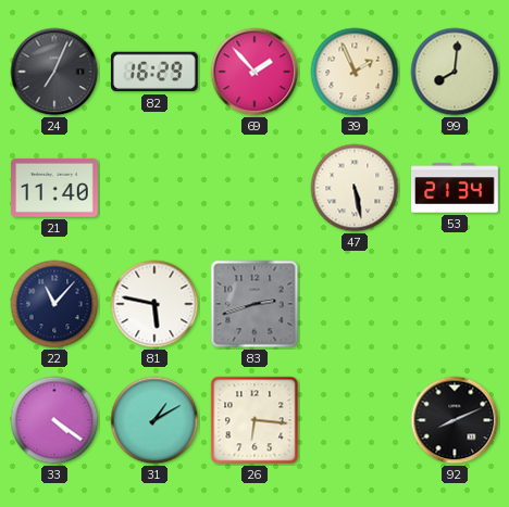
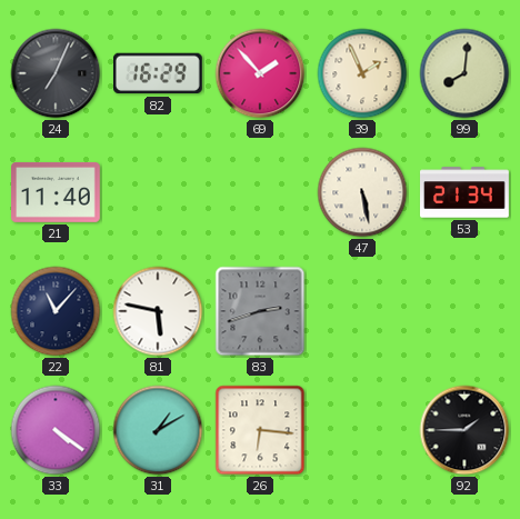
92: 8:11 -> 1:45 (464, 430)
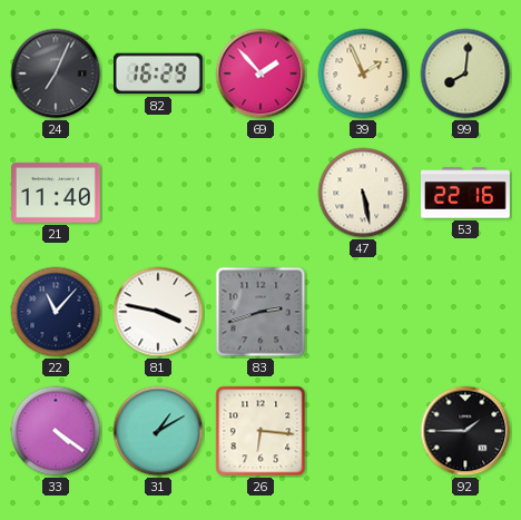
53: 21:34 -> 22:16 (466, 193)
81: 5:47 -> 3:47 (158, 312)
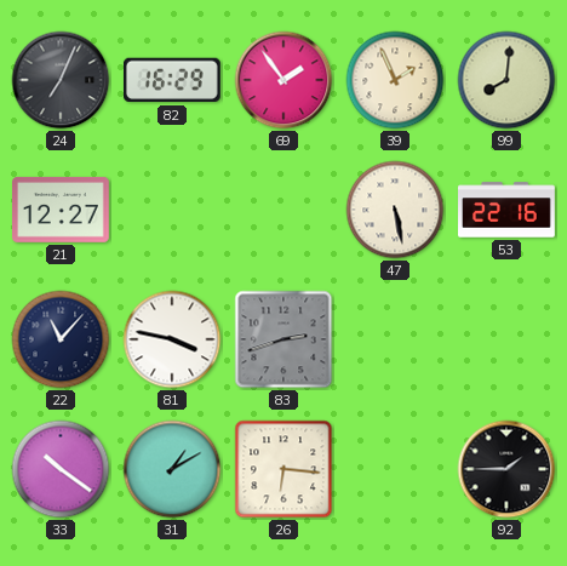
69: 1:53 -> 1:54 (283, 80)
21: 11:40 -> 12:27 (62, 210)
33: 4:21 -> 10:21 (61, 469)
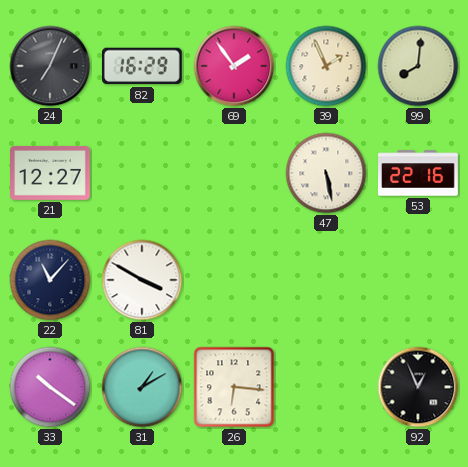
81: 3:47 -> 3:50 (142, 280)
83: 2:42 -> none (283, 339)
92: 1:45 -> 12:56 (418, 387)
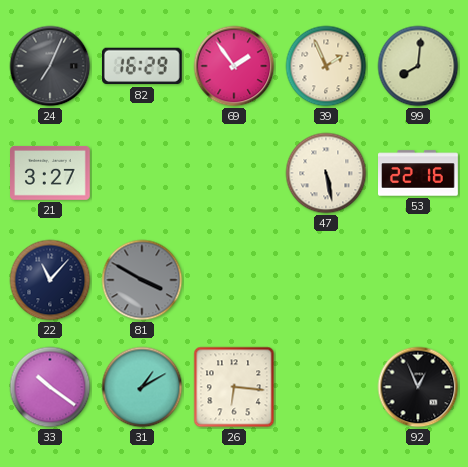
21: 12:27 -> 3:27 (51, 173)
81 dial: white -> grey (142, 280)
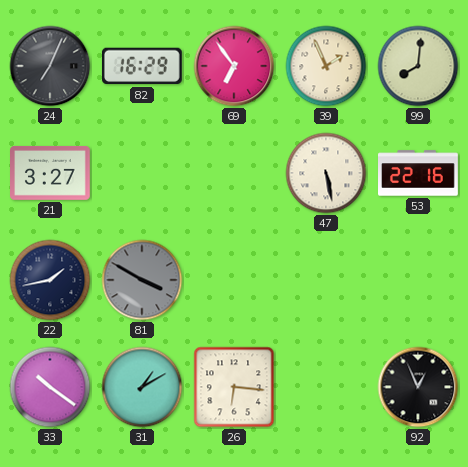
69: 1:54 -> 6:54 (234, 66)
22: 11:07 -> 1:43 (50, 280)
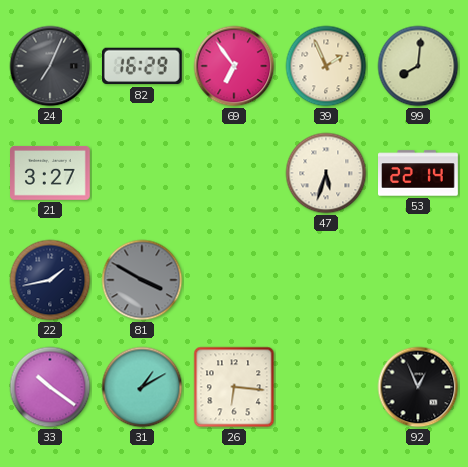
47: 5:28 -> 5:33 (326, 173)
53: 22:16 -> 22:14 (419, 173)
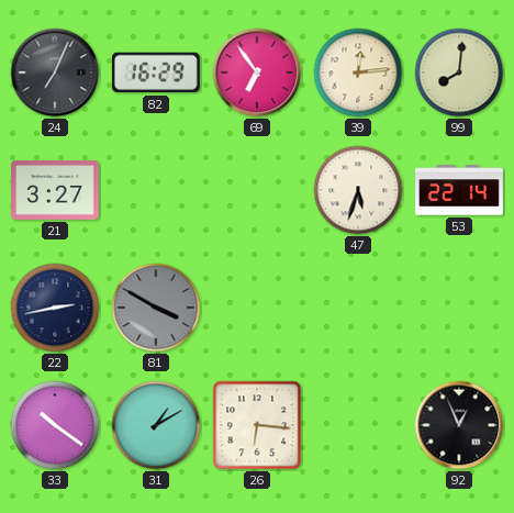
39: 1:56 -> 12:14 (358, 73)
22: 1:43 -> 2:43 (55, 308)
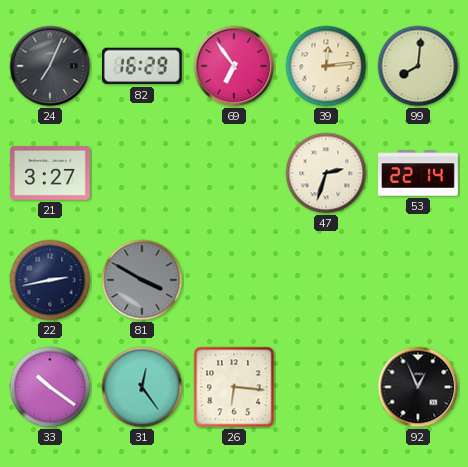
47: 5:33 -> 2:33 (326, 173)
31: 1:10 -> 12:24 (142, 387)
